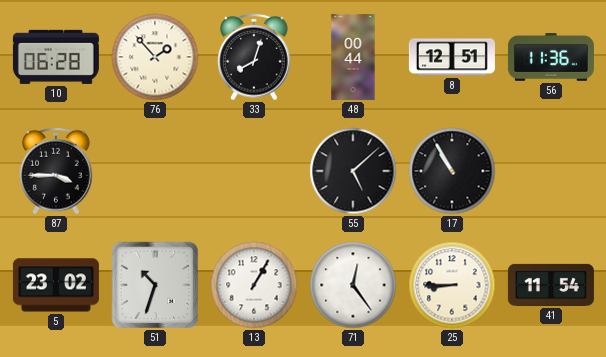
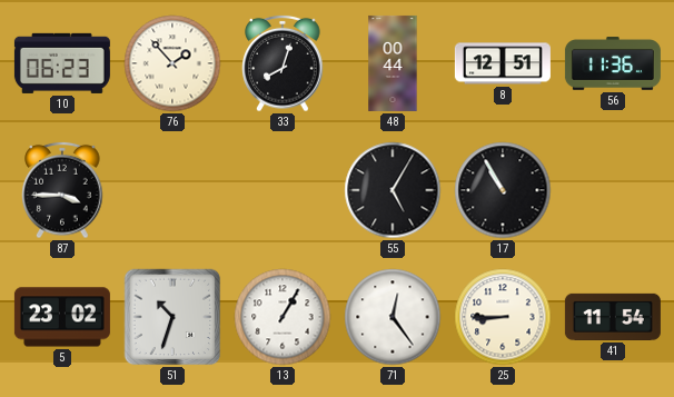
10: 06:28 -> 06:23 (62, 63)
55: 5:08 -> 5:05 (393, 190)
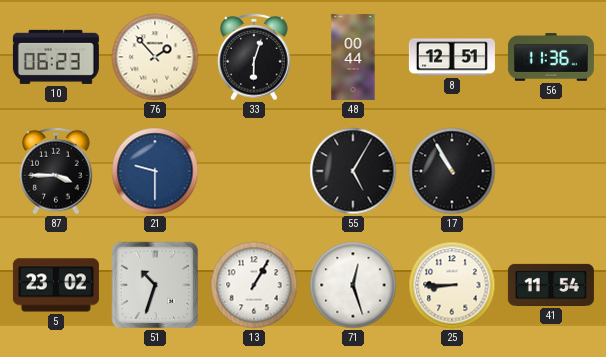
33: 8:03 -> 6:03 (254, 57)
21: none -> 9:30 (155, 171)
71: 12:24 -> 12:27 (353, 285)
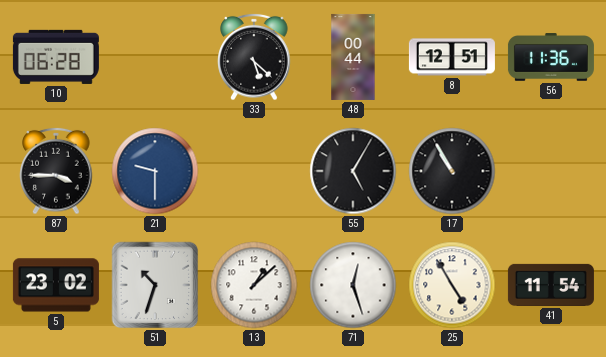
10: 06:23 -> 06:28 (56, 57)
76: 1:53 -> none (155, 57)
33: 6:03 -> 5:22 (254, 57)
13: 1:05 -> 1:08 (254, 285)
25: 8:45 -> 4:55 (452, 285)
